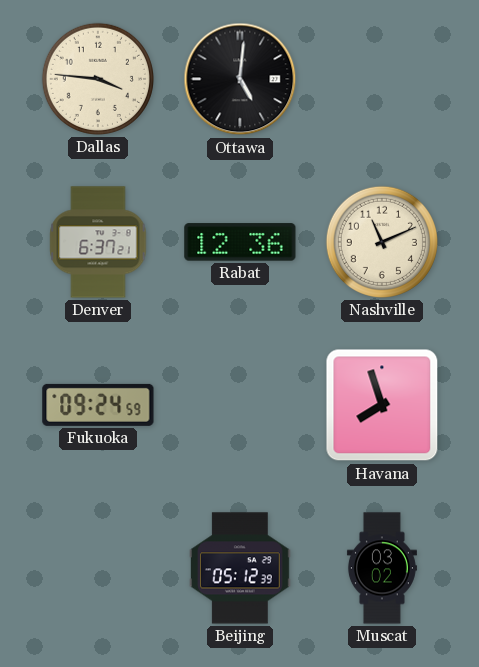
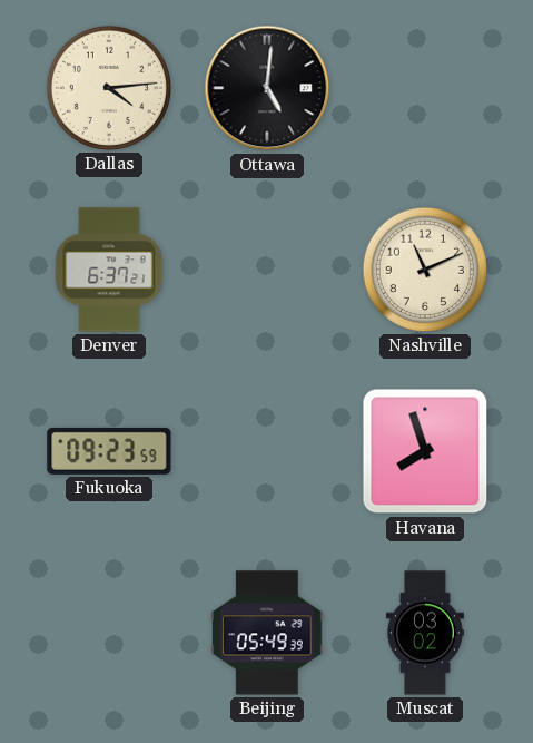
Dallas: 3:46 -> 4:14 (109, 88)
Rabat: 12:36 -> none (240, 242)
Fukuoka: 09:24 -> 09:23 (109, 451)
Beijing: 05:12 -> 05:49 (268, 633)
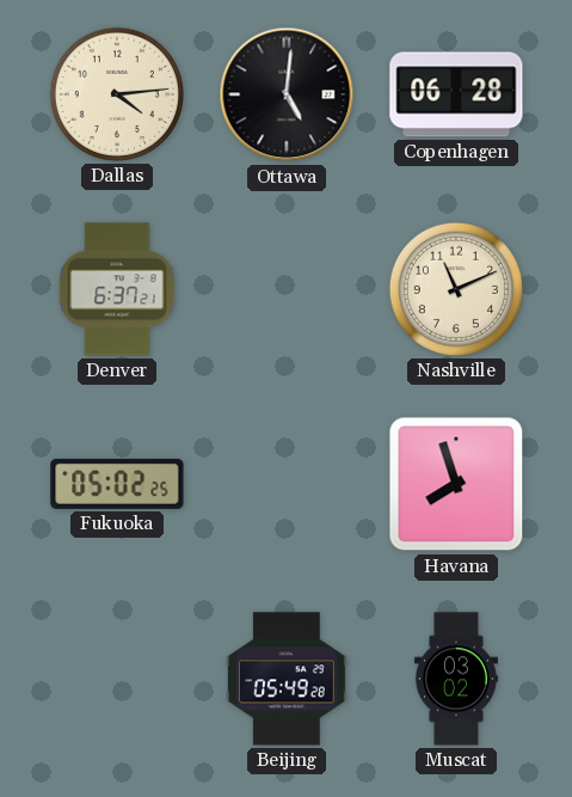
Copenhagen: none -> 06:28 (456, 94)
Fukuoka: 09:23 -> 05:02 (117, 484)
Beijing: 05:49:39 -> 05:49:28 (288, 679)
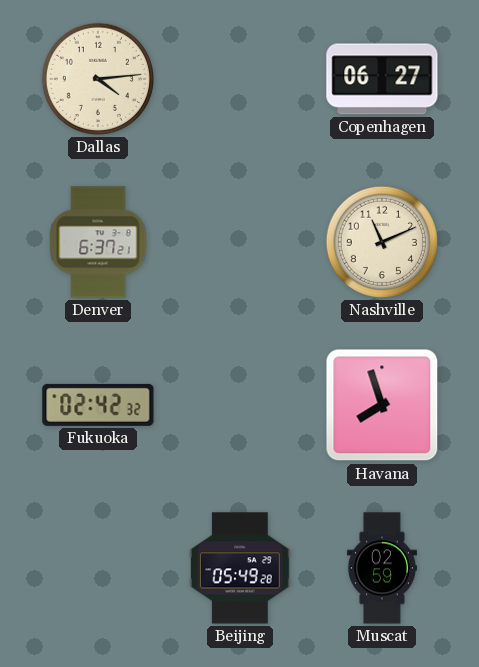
Ottawa: 5:01 -> none (287, 94)
Copenhagen: 06:28 -> 06:27 (382, 79)
Fukuoka: 05:02 -> 02:42 (98, 405)
Muscat: 03:02 -> 02:59 (382, 568)
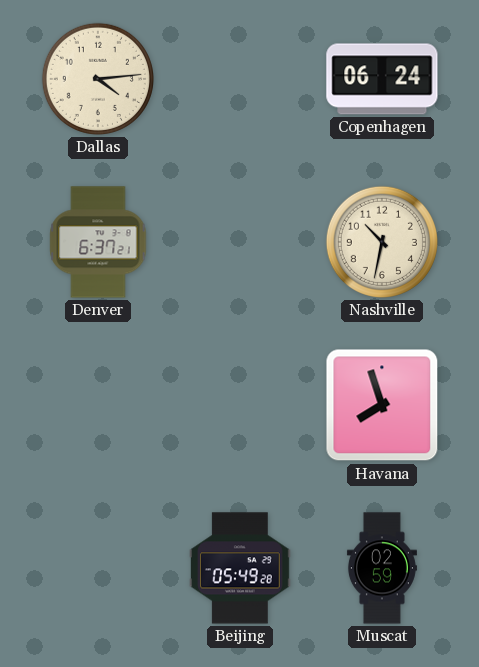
Copenhagen: 06:27 -> 06:24 (382, 79)
Nashville: 11:11 -> 10:32 (382, 242)
Fukuoka: 02:42 -> none (98, 405)
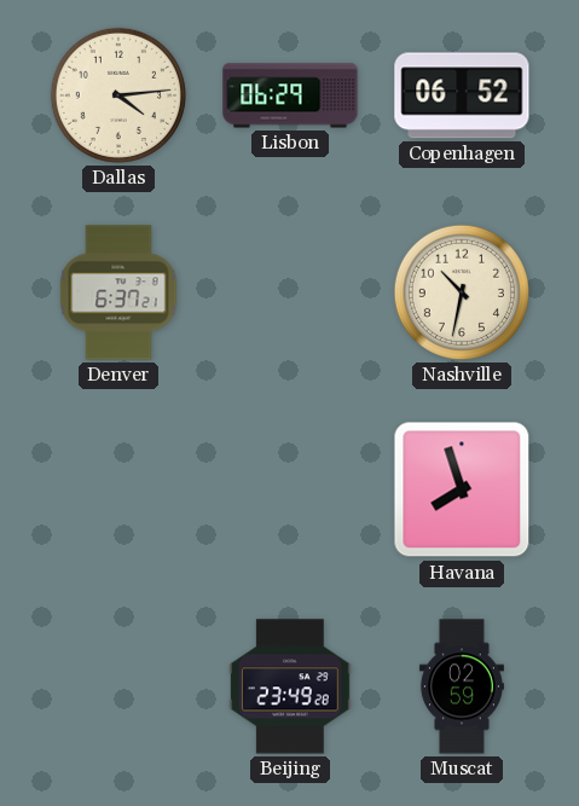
Lisbon: none -> 06:29 (290, 95)
Copenhagen: 06:24 -> 06:52 (462, 95)
Beijing: 05:49 -> 23:49 (291, 686)
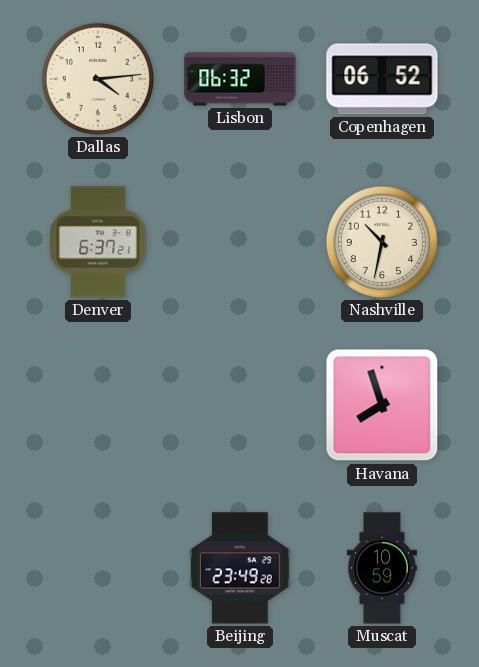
Lisbon: 06:29 -> 06:32 (240, 79)
Muscat: 02:59 -> 10:59 (382, 568)
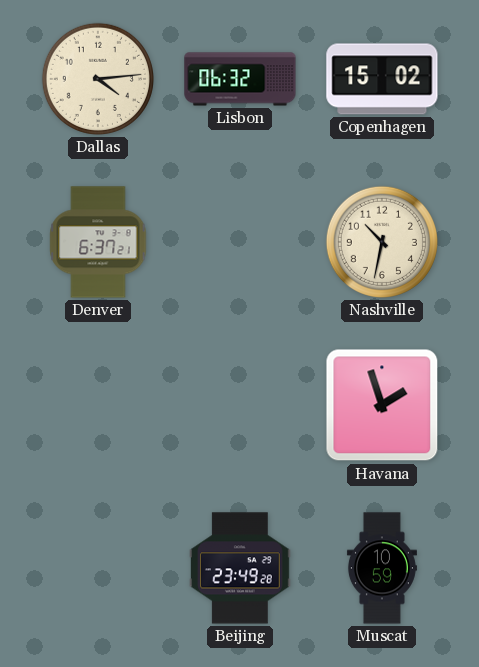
Copenhagen: 06:52 -> 15:02 (382, 79)
Havana: 7:57 -> 1:57 (382, 405)
